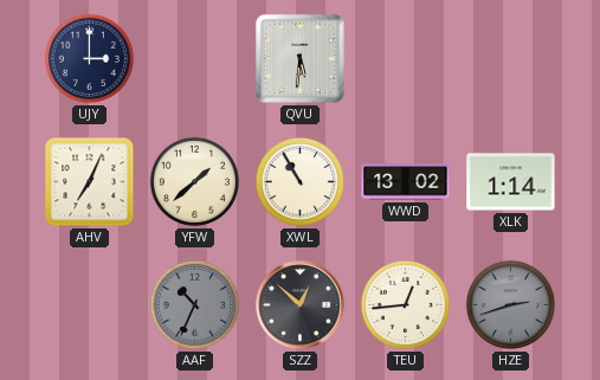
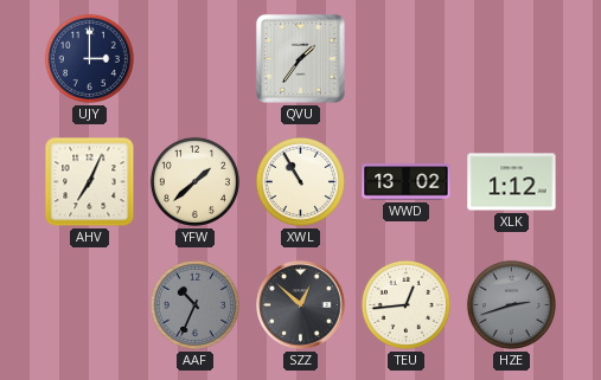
QVU: 5:31 -> 1:36 (300, 58)
XLK: 1:14 -> 1:12 (512, 182)
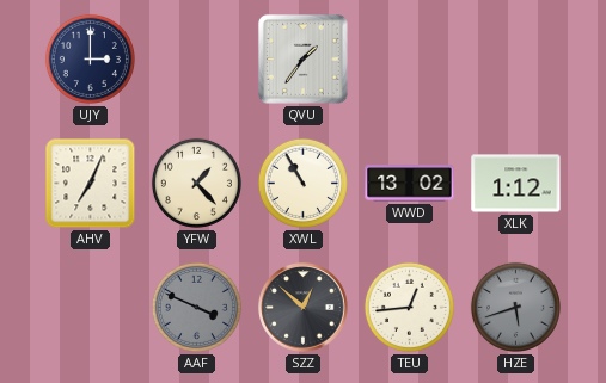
YFW: 1:38 -> 1:23 (196, 183)
AAF: 10:34 -> 3:49 (196, 307)
HZE: 2:42 -> 5:42 (515, 307)
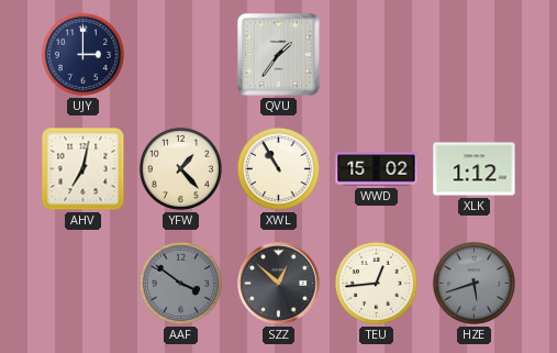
AHV: 7:04 -> 7:02 (83, 169)
WWD: 13:02 -> 15:02 (377, 169)
AAF: 3:49 -> 3:51 (180, 283)
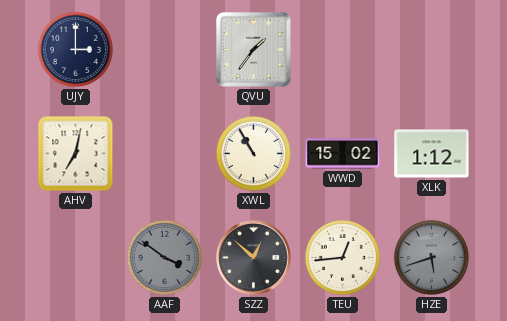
YFW: 1:23 -> none (180, 168)
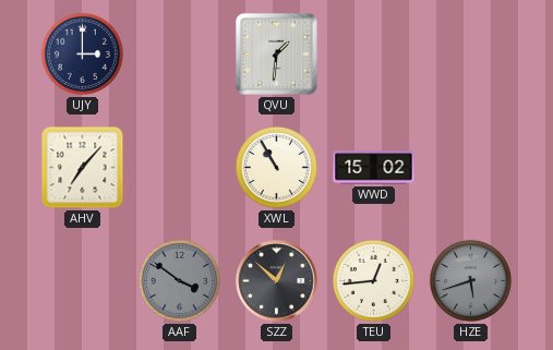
QVU: 1:36 -> 1:31 (276, 53)
AHV: 7:02 -> 7:07 (83, 168)
XLK: 1:12 -> none (432, 154)
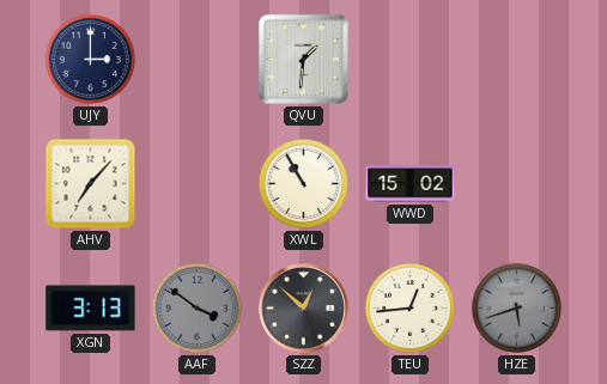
XGN: none -> 3:13 (91, 309)
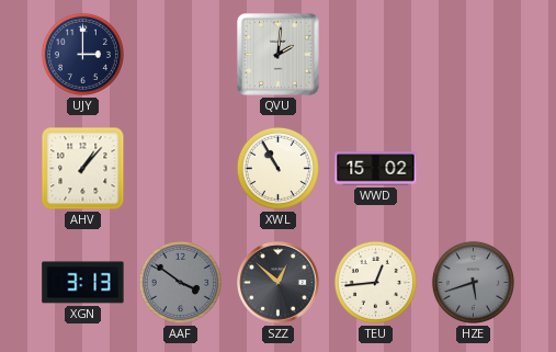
QVU: 1:31 -> 2:01 (277, 54)
AHV: 7:07 -> 1:07 (83, 169)
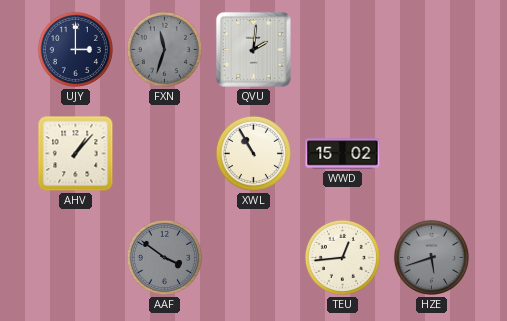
FXN: none -> 11:33 (164, 49)
XGN: 3:13 -> none (83, 283)
SZZ: 12:52 -> none (279, 283)
